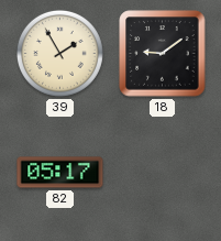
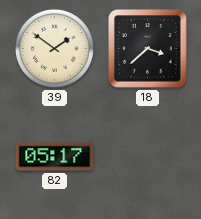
39: 1:55 -> 1:51 (54, 48)
18: 9:09 -> 3:38 (148, 49)
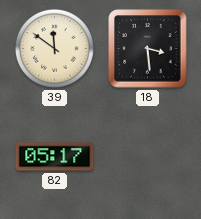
39: 1:51 -> 11:51 (54, 48)
18: 3:38 -> 3:29 (148, 49)
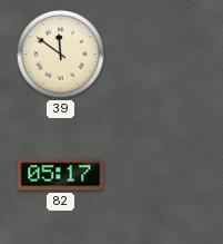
18: 3:29 -> none (148, 49)
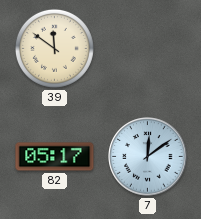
7: none -> 12:09 (148, 157)
